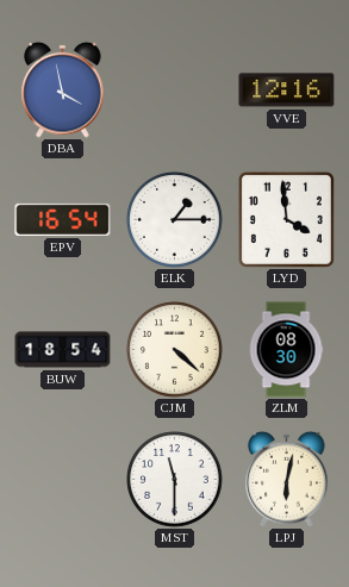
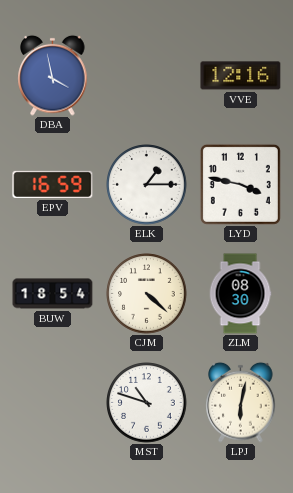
EPV: 16:54 -> 16:59 (53, 184)
LYD: 3:59 -> 3:47 (240, 184)
MST: 11:30 -> 10:48 (147, 403)
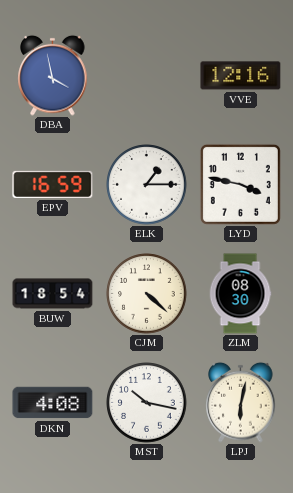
DKN: none -> 4:08 (53, 403)
MST: 10:48 -> 10:17 (147, 403)
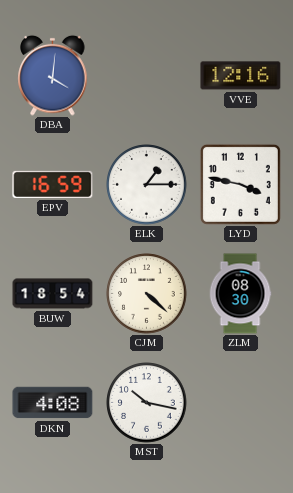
DBA: 3:58 -> 4:01 (53, 75)
LPJ: 6:02 -> none (241, 402)
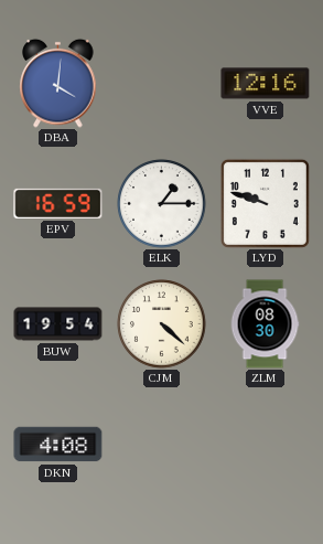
LYD: 3:47 -> 9:48 (265, 203)
BUW: 18:54 -> 19:54 (58, 324)
MST: 10:17 -> none (147, 403)
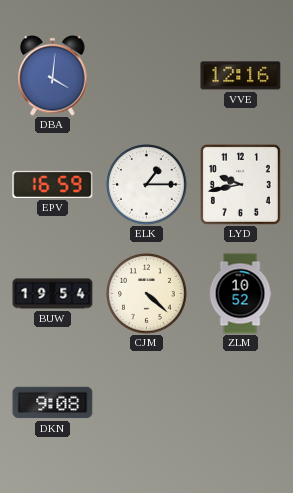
LYD: 9:48 -> 9:43 (240, 184)
ZLM: 08:30 -> 10:52 (240, 294)
DKN: 4:08 -> 9:08 (53, 403)
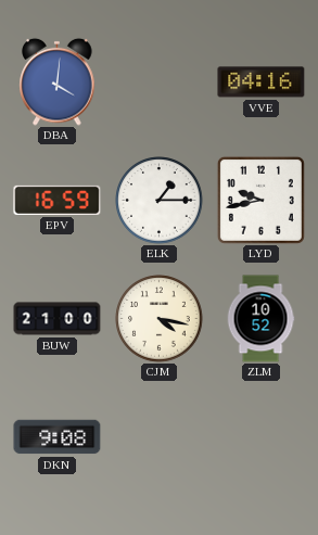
VVE: 12:16 -> 04:16 (262, 82)
BUW: 19:54 -> 21:00 (58, 319)
CJM: 4:22 -> 4:17 (160, 319)
